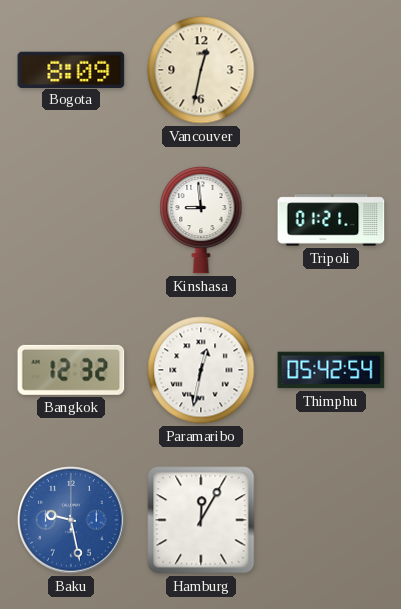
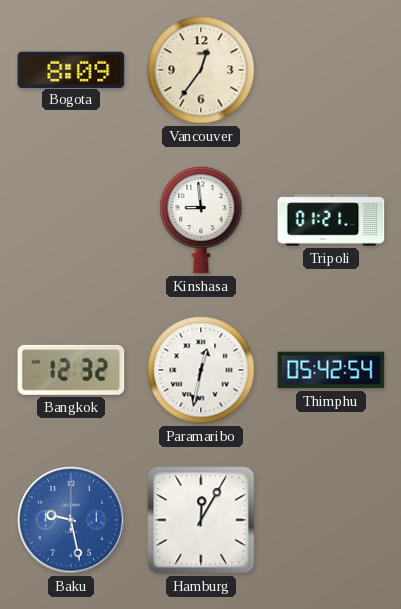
Vancouver: 12:32 -> 12:36 (201, 70)
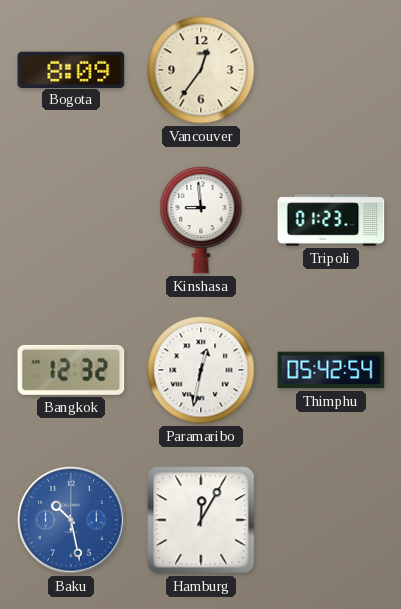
Tripoli: 01:21 -> 01:23 (331, 220)
Baku: 9:28 -> 10:28 (71, 520)
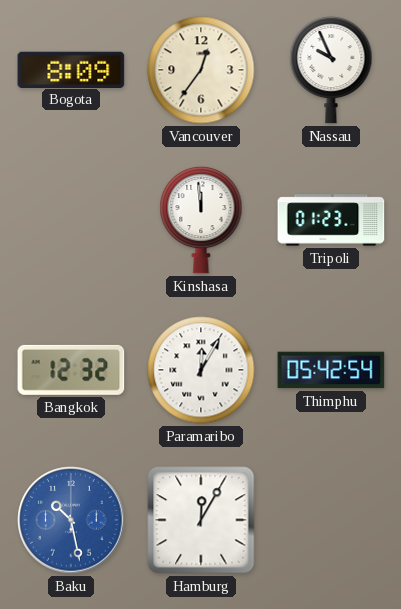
Nassau: none -> 9:56 (331, 70)
Kinshasa: 8:59 -> 11:59 (201, 220)
Paramaribo: 12:32 -> 12:05 (201, 370)
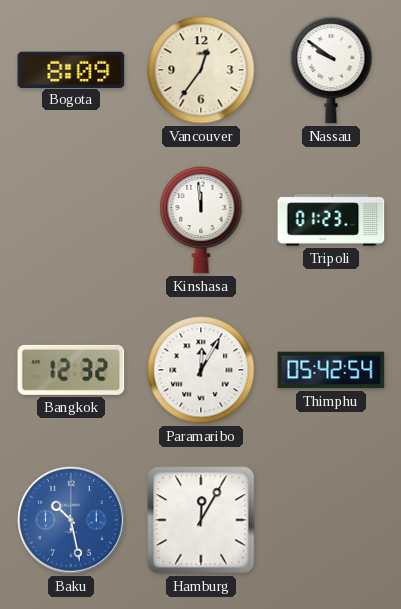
Nassau: 9:56 -> 9:51 (331, 70)
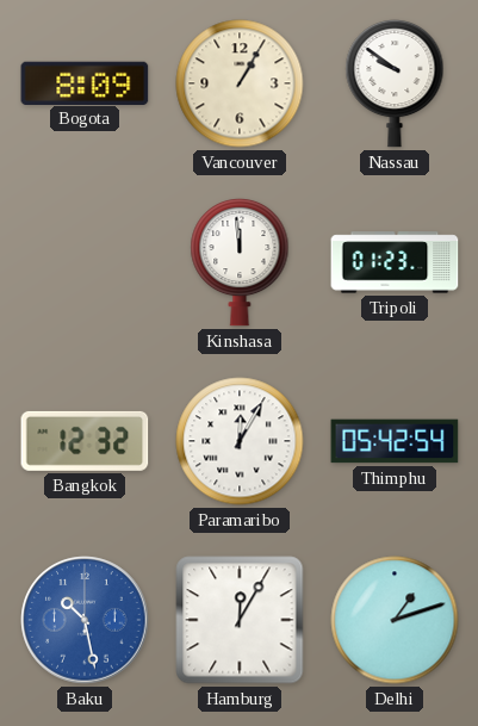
Vancouver: 12:36 -> 1:05 (240, 83)
Delhi: none -> 1:12 (395, 620)
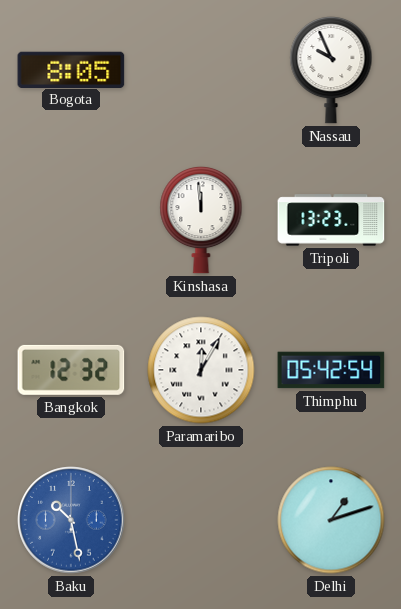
Bogota: 8:09 -> 8:05 (71, 69)
Vancouver: 1:05 -> none (240, 83)
Nassau: 9:51 -> 9:56 (331, 70)
Tripoli: 01:23 -> 13:23 (331, 220)
Hamburg: 12:05 -> none (240, 620)
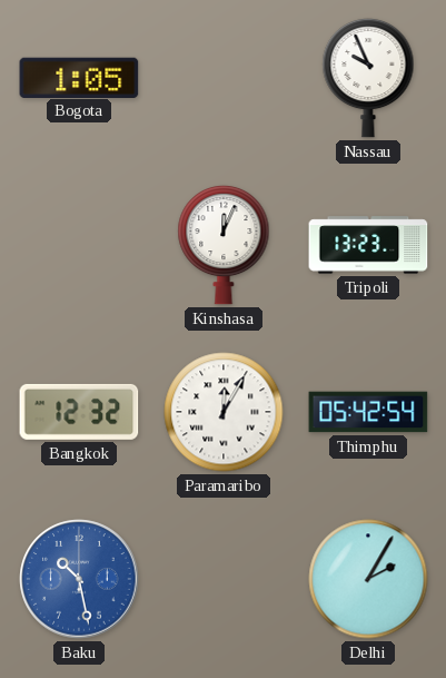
Bogota: 8:05 -> 1:05 (79, 77)
Kinshasa: 11:59 -> 12:04 (224, 245)
Delhi: 1:12 -> 2:05 (368, 579)
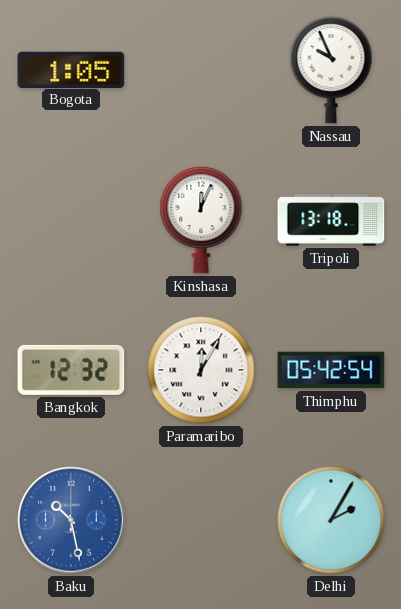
Tripoli: 13:23 -> 13:18 (331, 220)
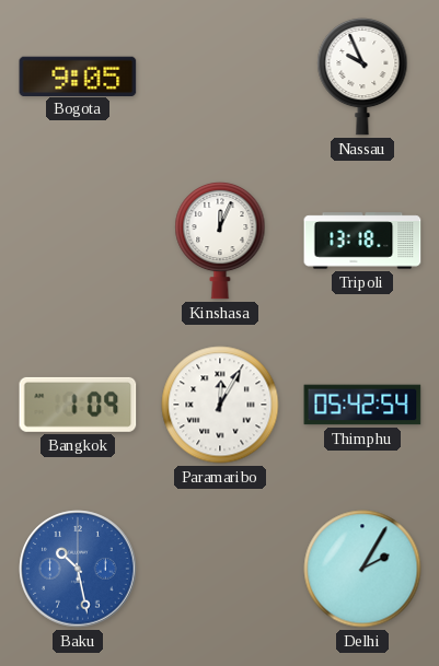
Bogota: 1:05 -> 9:05 (78, 75)
Bangkok: 12:32 -> 1:09 (78, 405)
